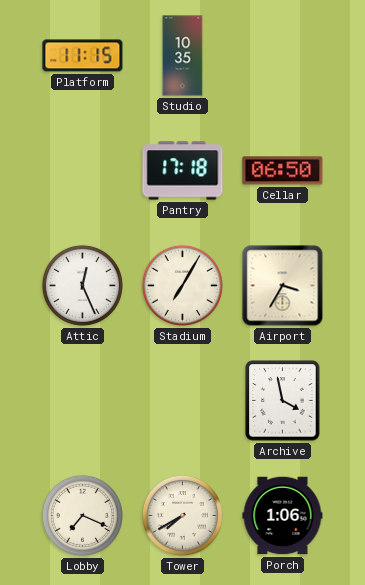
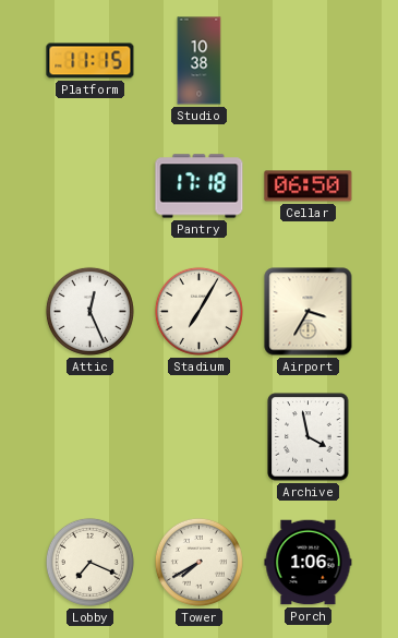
Studio: 10:35 -> 10:38 (200, 61)
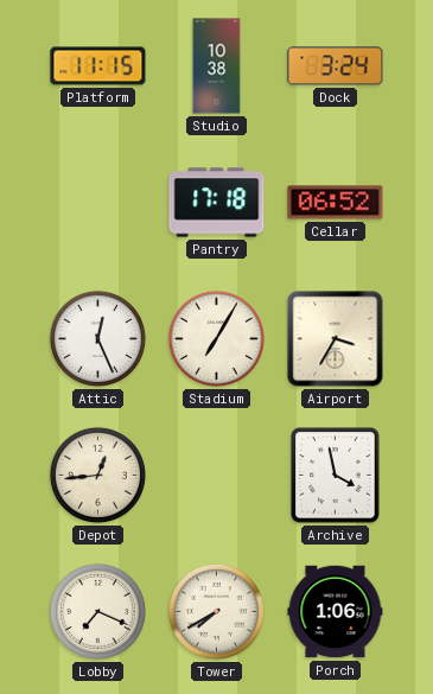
Dock: none -> 3:24 (336, 66)
Cellar: 06:50 -> 06:52 (336, 203)
Depot: none -> 12:44 (97, 475)
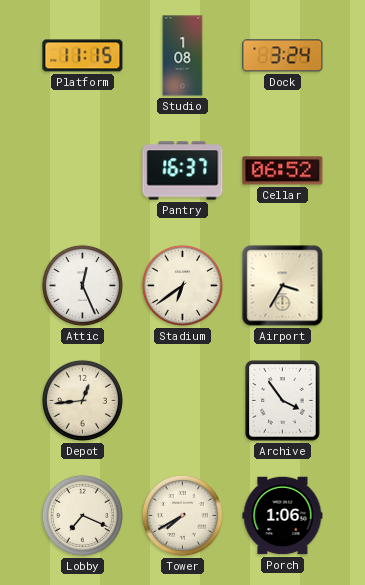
Studio: 10:38 -> 1:08 (183, 56)
Pantry: 17:18 -> 16:37 (183, 171)
Stadium: 7:05 -> 6:39 (182, 285)
Archive: 3:58 -> 3:54 (283, 401)
